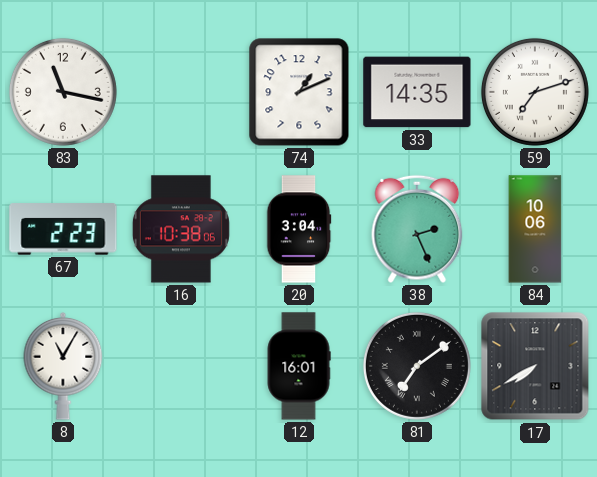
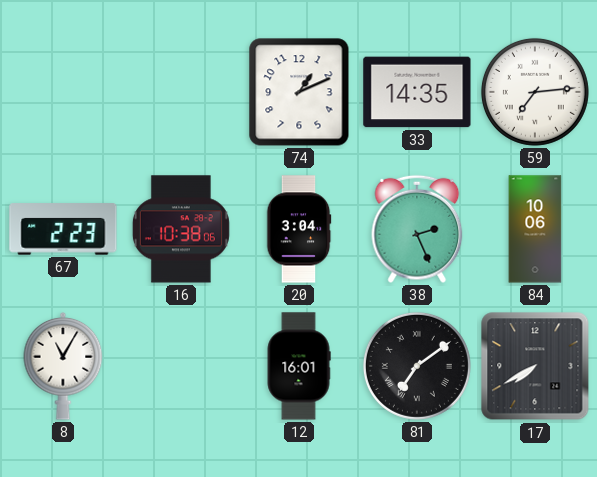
83: 11:17 -> none (63, 92)
59: 7:12 -> 7:14 (535, 92)
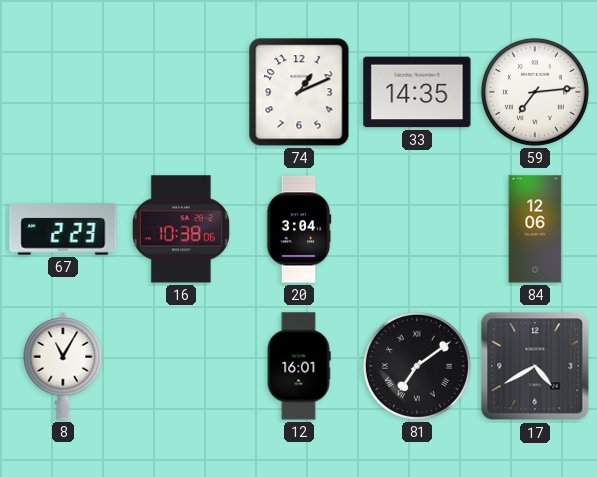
38: 2:26 -> none (417, 229)
84: 10:06 -> 12:06 (535, 229)
17: 7:40 -> 4:40 (535, 366)
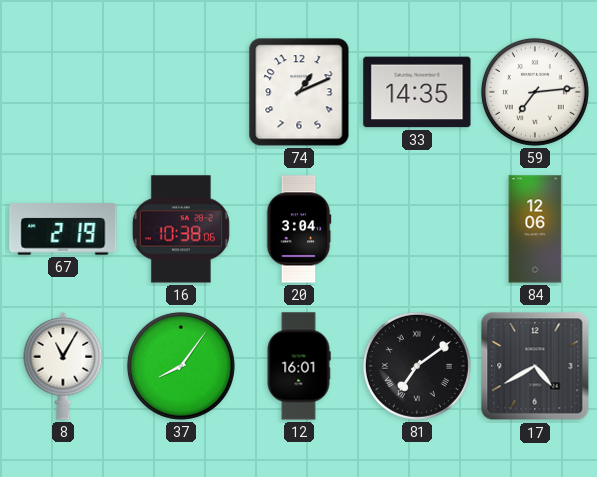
67: 2:23 -> 2:19 (63, 229)
37: none -> 8:06 (181, 366)
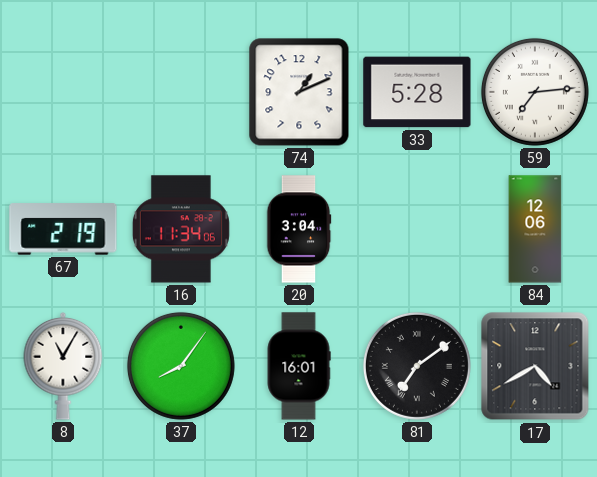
33: 14:35 -> 5:28 (417, 92)
16: 10:38 -> 11:34 (181, 229)
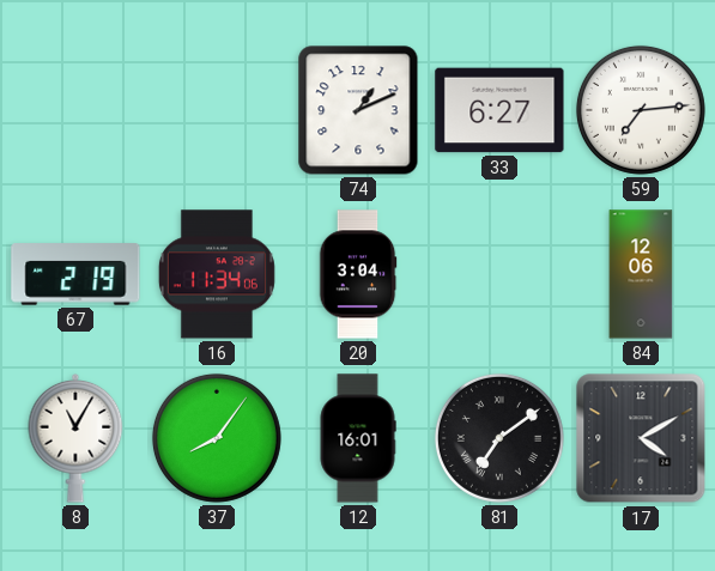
33: 5:28 -> 6:27 (499, 110)
17: 4:40 -> 4:10 (641, 438)
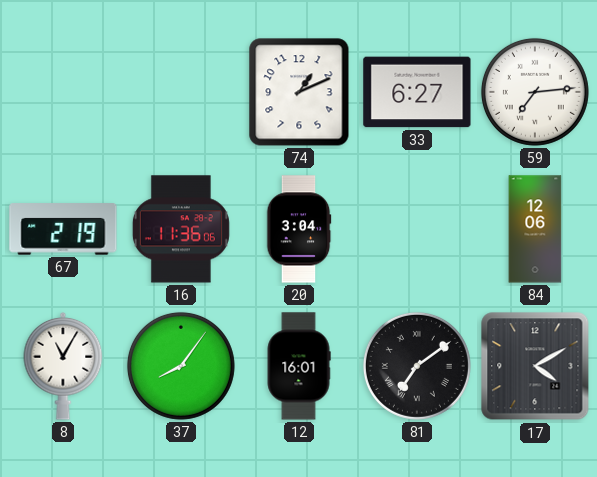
16: 11:34 -> 11:36 (181, 229)
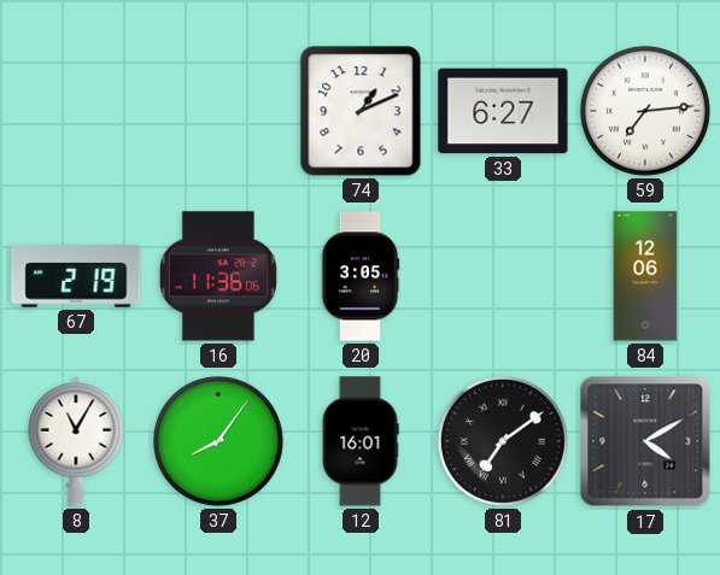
20: 3:04 -> 3:05 (361, 276)
